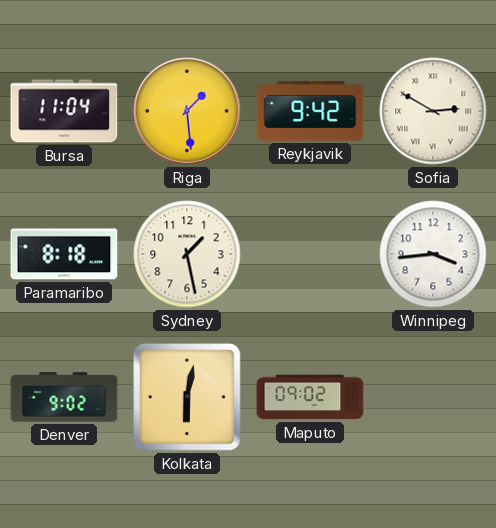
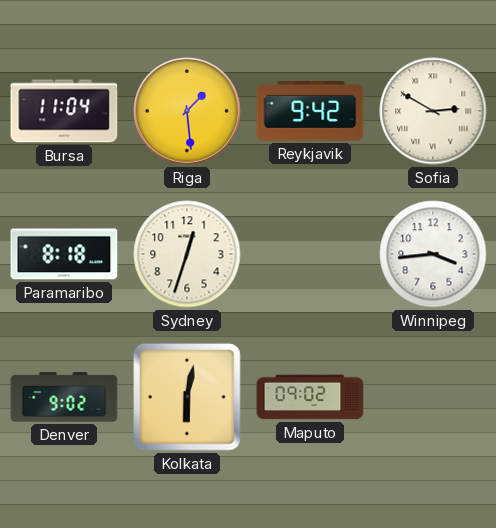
Sydney: 1:28 -> 12:33 (187, 254)
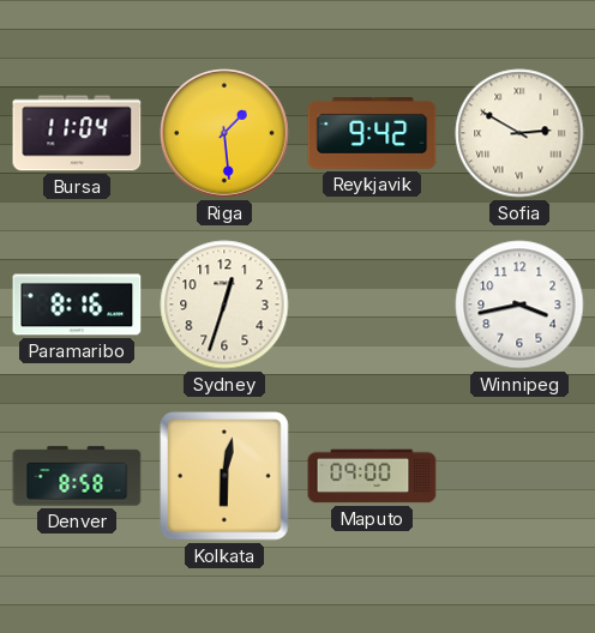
Paramaribo: 8:18 -> 8:16 (77, 305)
Winnipeg: 3:44 -> 3:43 (519, 305)
Denver: 9:02 -> 8:58 (77, 476)
Maputo: 09:02 -> 09:00 (372, 476)
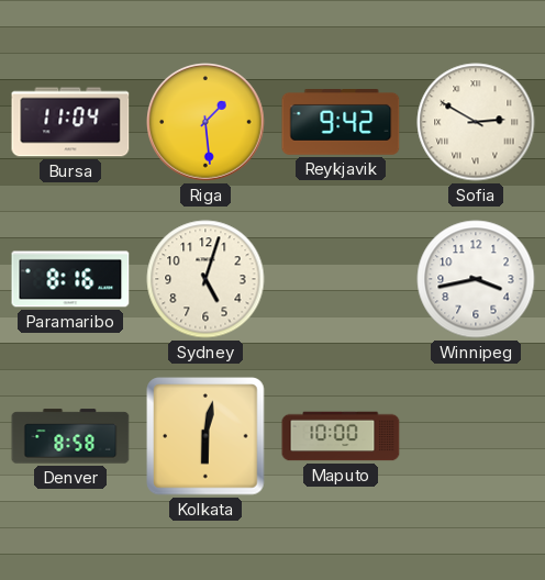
Sydney: 12:33 -> 5:03 (205, 279)
Maputo: 09:00 -> 10:00 (341, 436)
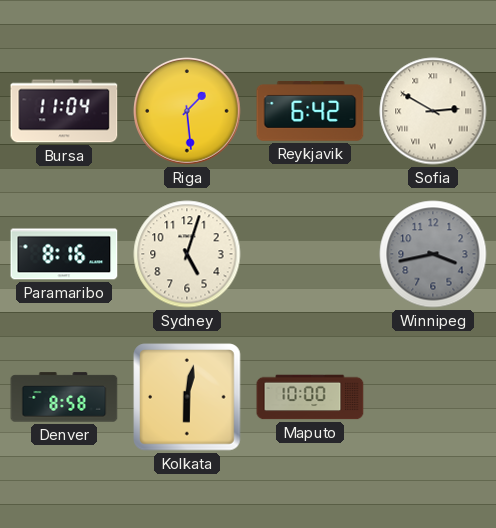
Reykjavik: 9:42 -> 6:42 (310, 112)
Winnipeg dial: white -> grey (433, 254)
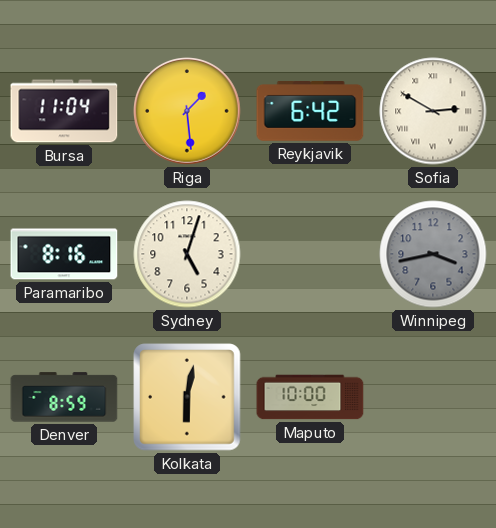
Denver: 8:58 -> 8:59 (64, 397)
